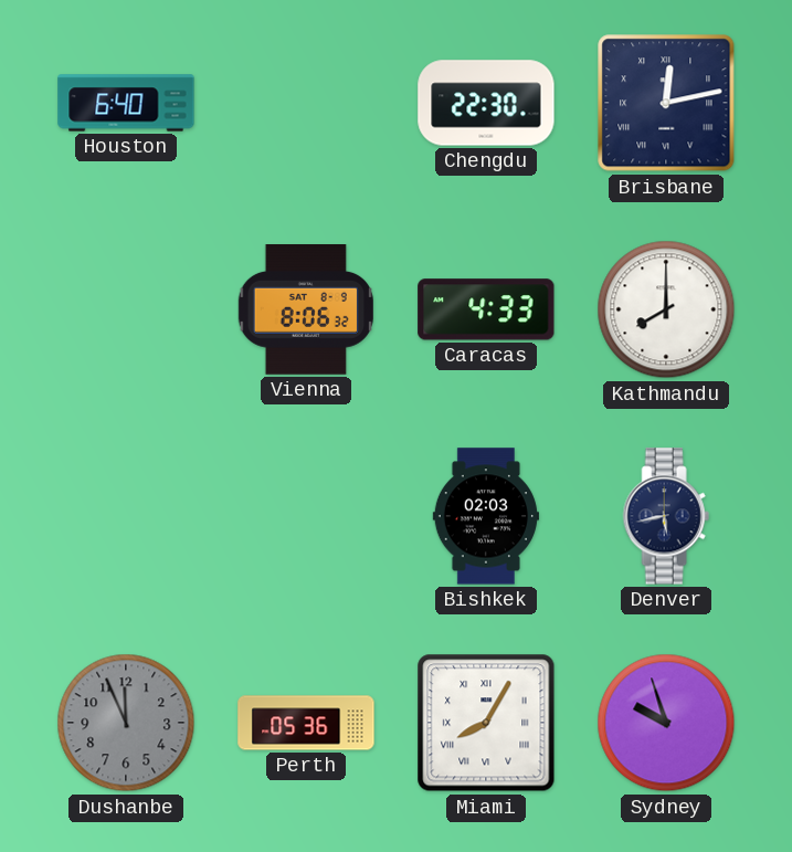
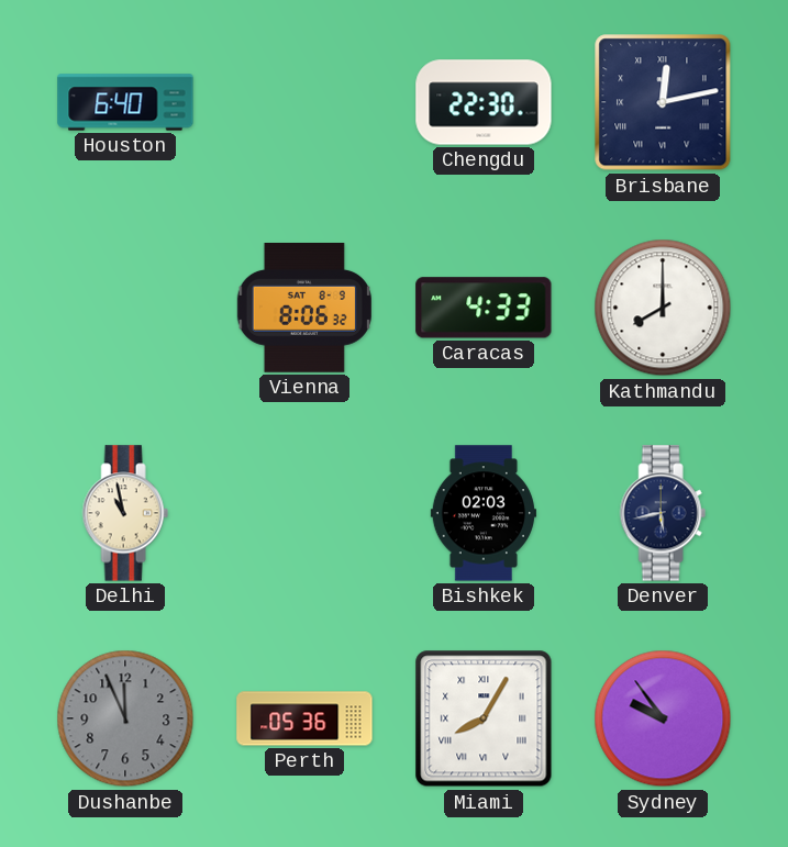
Delhi: none -> 10:58 (125, 513)
Sydney: 9:57 -> 9:54 (663, 718)
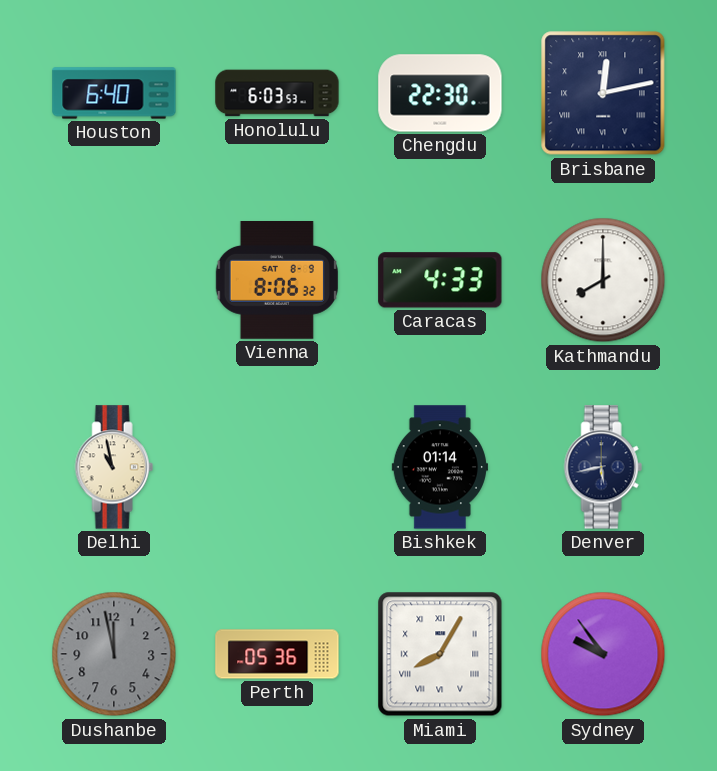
Honolulu: none -> 6:03 (277, 93)
Bishkek: 02:03 -> 01:14 (440, 467)
Dushanbe: 11:56 -> 11:58 (114, 654)
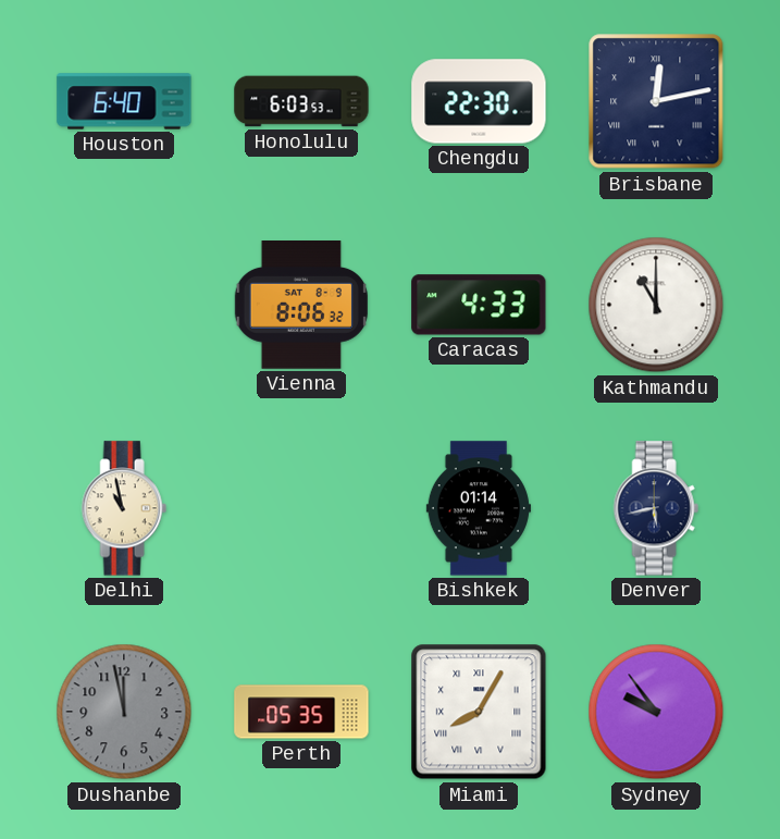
Kathmandu: 8:00 -> 11:00 (656, 305)
Perth: 05:36 -> 05:35 (301, 712)
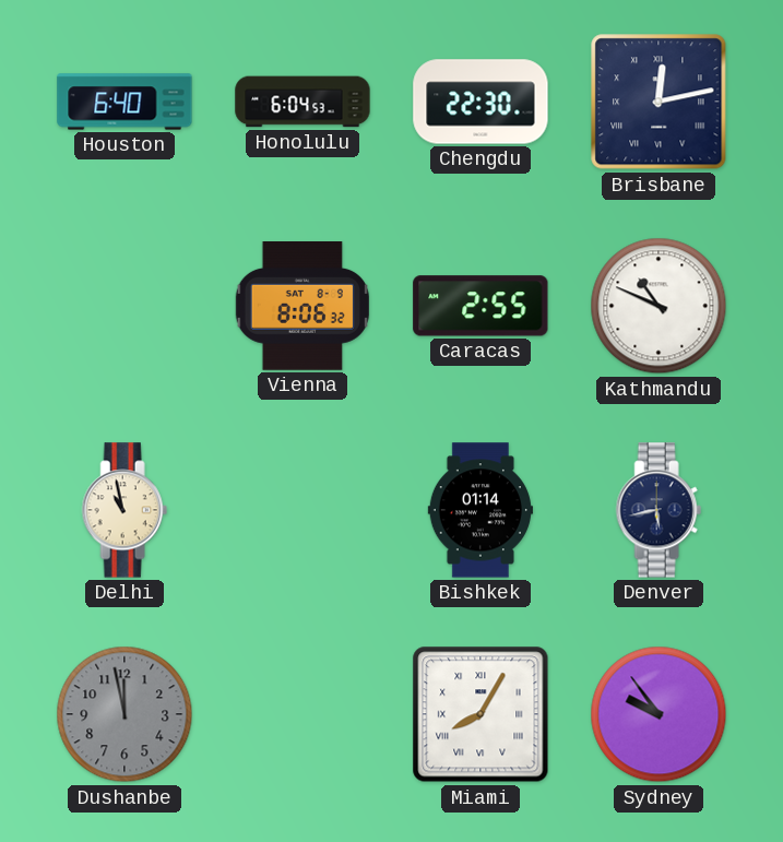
Honolulu: 6:03 -> 6:04 (302, 102)
Caracas: 4:33 -> 2:55 (481, 306)
Kathmandu: 11:00 -> 10:49 (659, 306)
Perth: 05:35 -> none (301, 712)
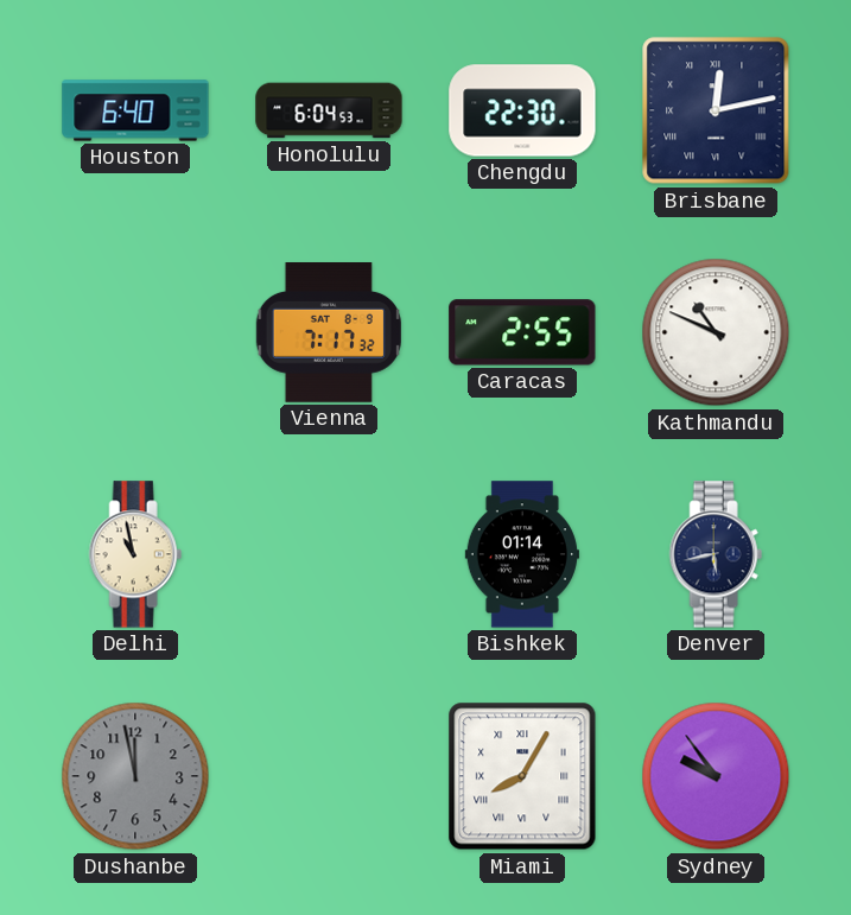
Vienna: 8:06 -> 7:17 (329, 333)
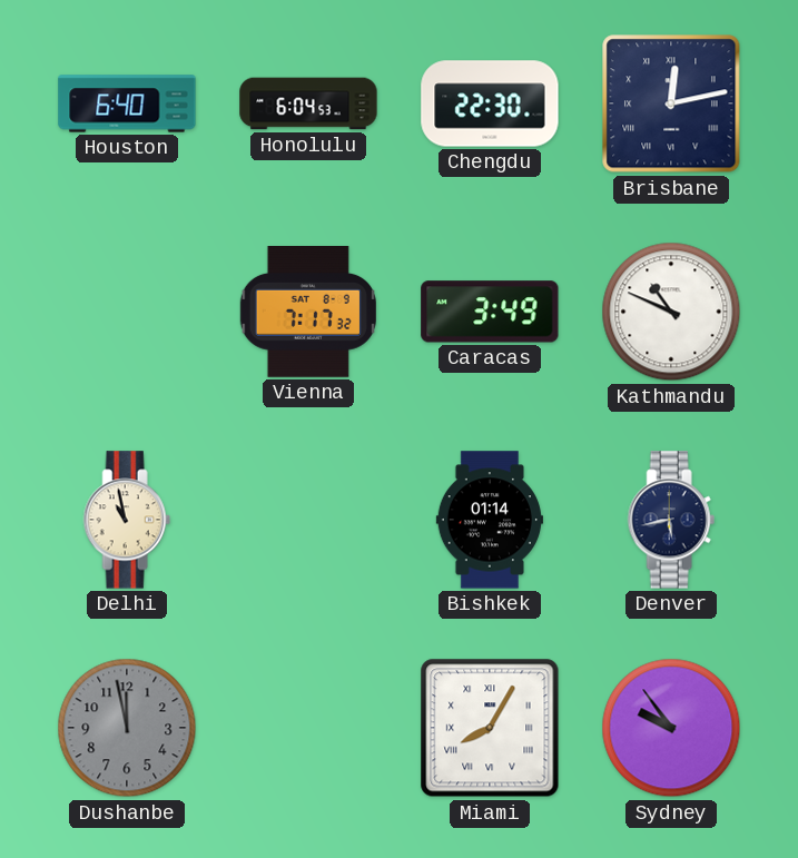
Caracas: 2:55 -> 3:49 (490, 312)
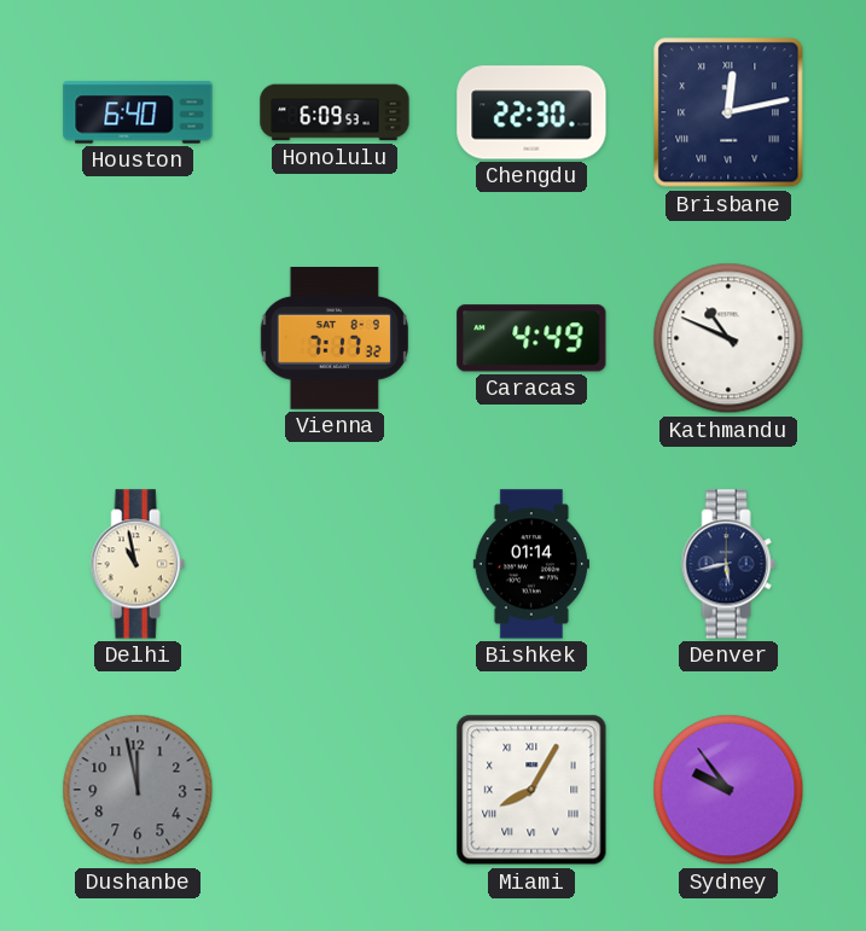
Honolulu: 6:04 -> 6:09 (335, 112)
Caracas: 3:49 -> 4:49 (531, 338)
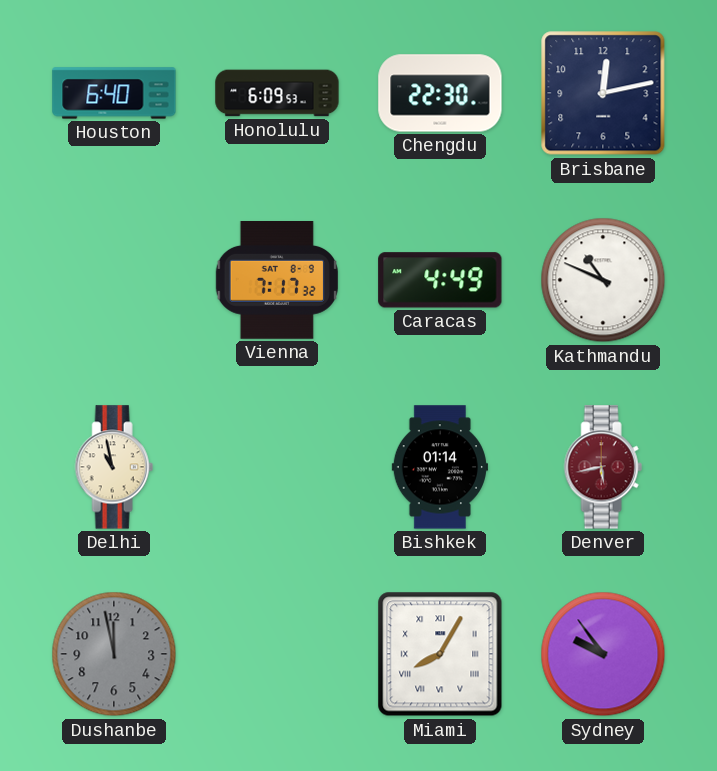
Brisbane numerals: Roman -> Arabic (603, 93)
Denver dial: navy -> burgundy (603, 467)
